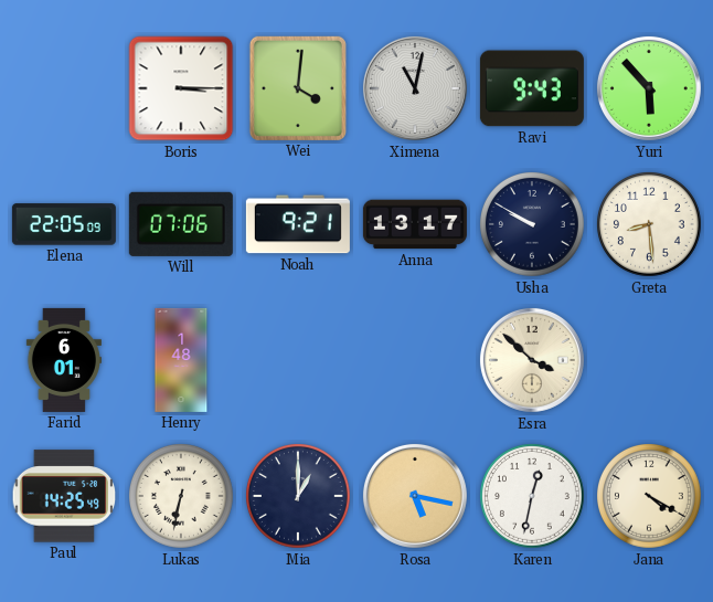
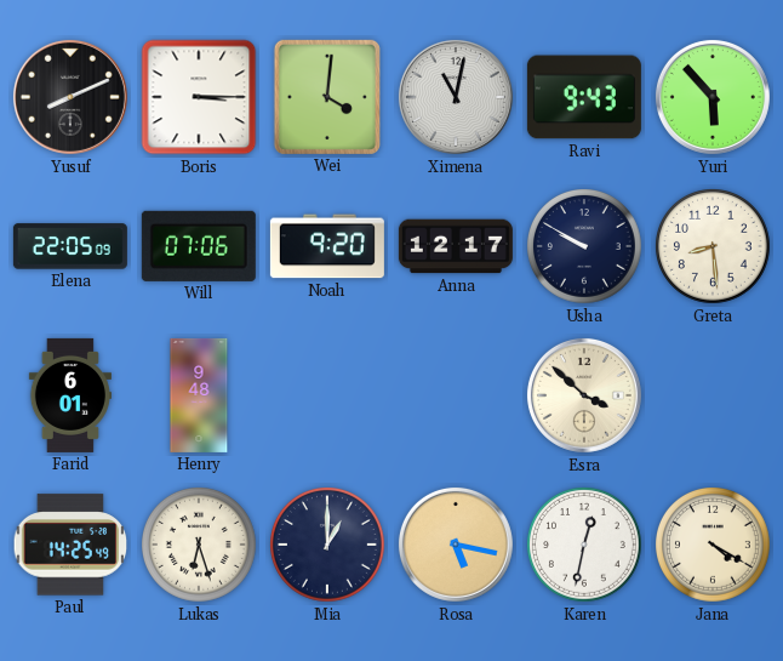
Yusuf: none -> 8:11 (70, 97)
Noah: 9:21 -> 9:20 (327, 246)
Anna: 13:17 -> 12:17 (456, 246)
Henry: 1:48 -> 9:48 (199, 395)
Lukas: 6:32 -> 6:27 (200, 546)
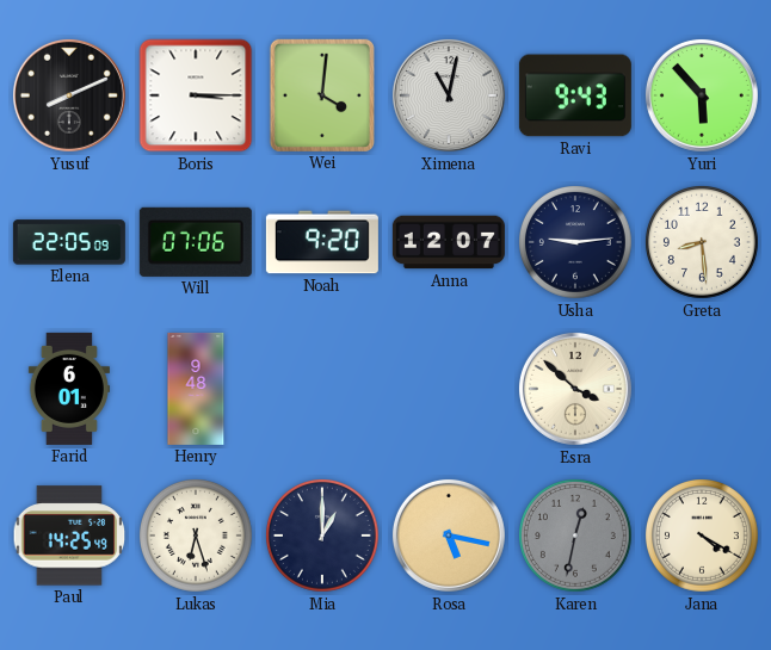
Anna: 12:17 -> 12:07 (449, 242)
Usha: 9:50 -> 9:14 (576, 243)
Karen dial: white -> grey (576, 537)
